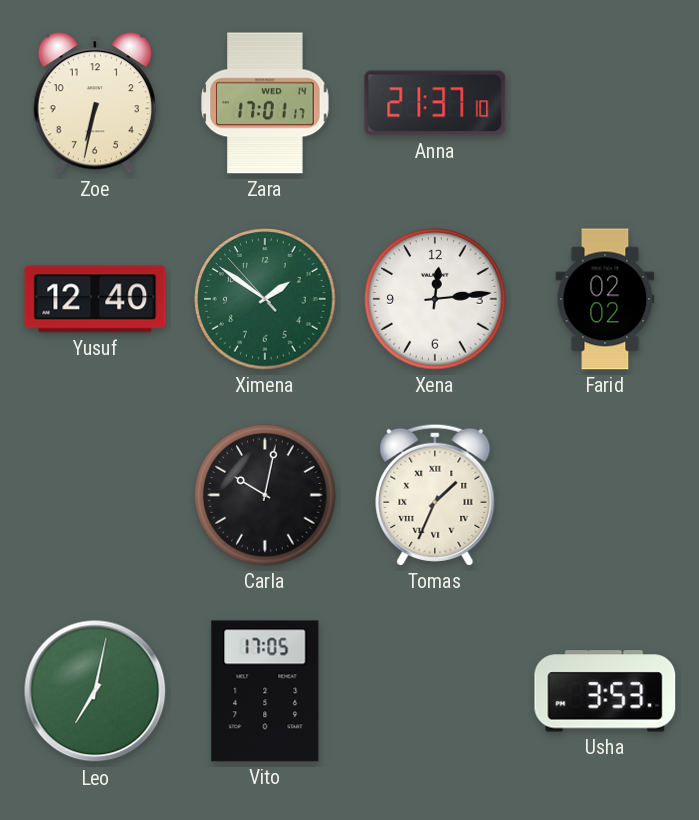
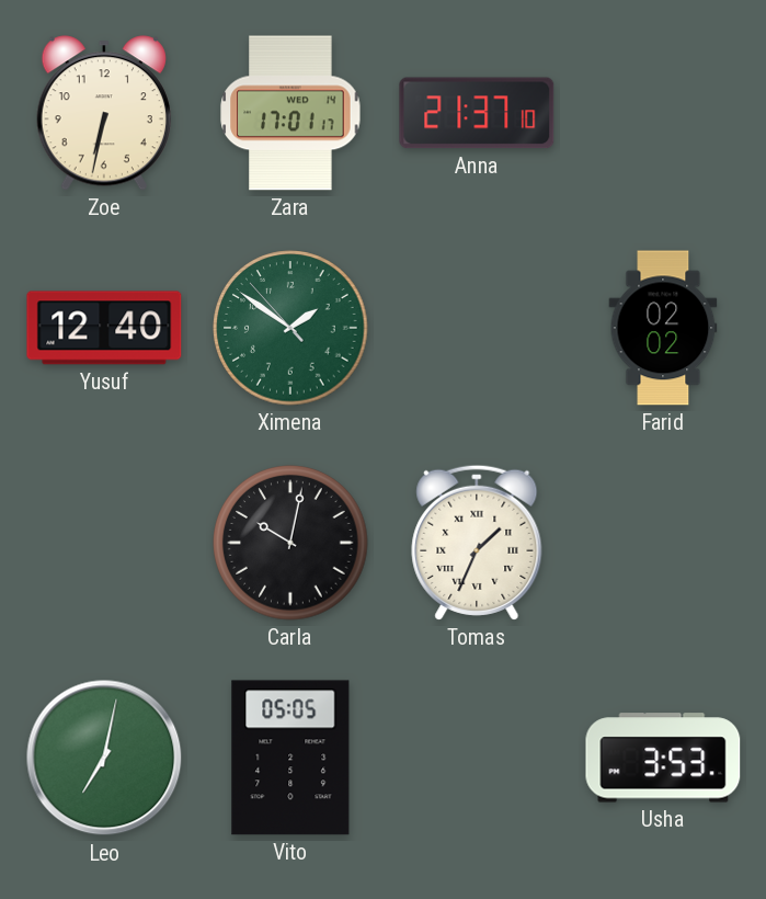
Xena: 12:14 -> none (435, 299)
Vito: 17:05 -> 05:05 (290, 758)
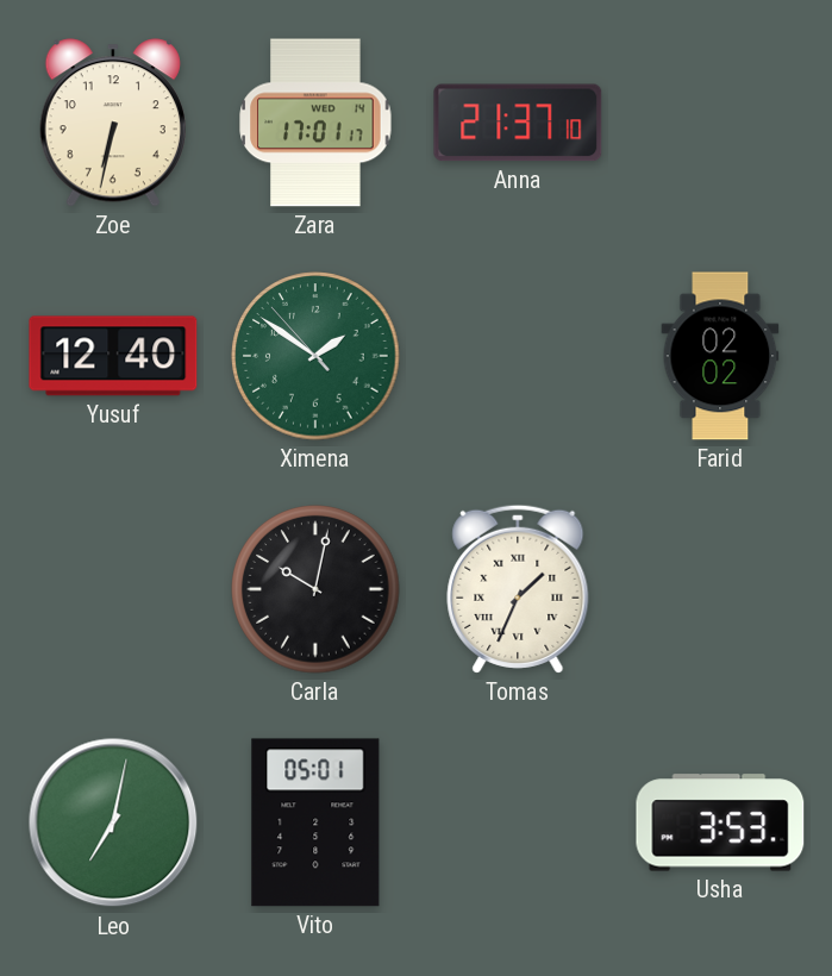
Vito: 05:05 -> 05:01 (315, 822)
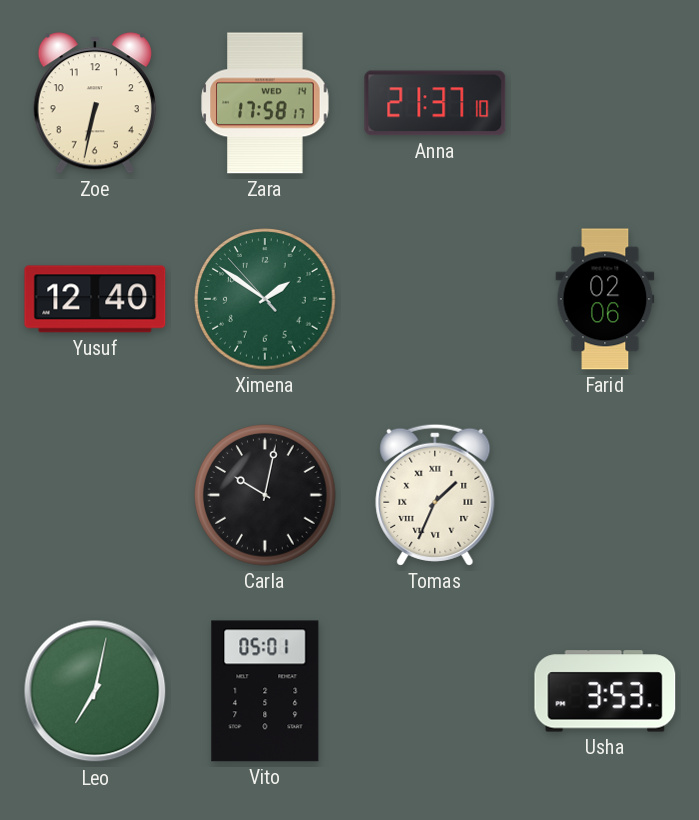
Zara: 17:01 -> 17:58 (265, 103)
Farid: 02:02 -> 02:06 (605, 299)
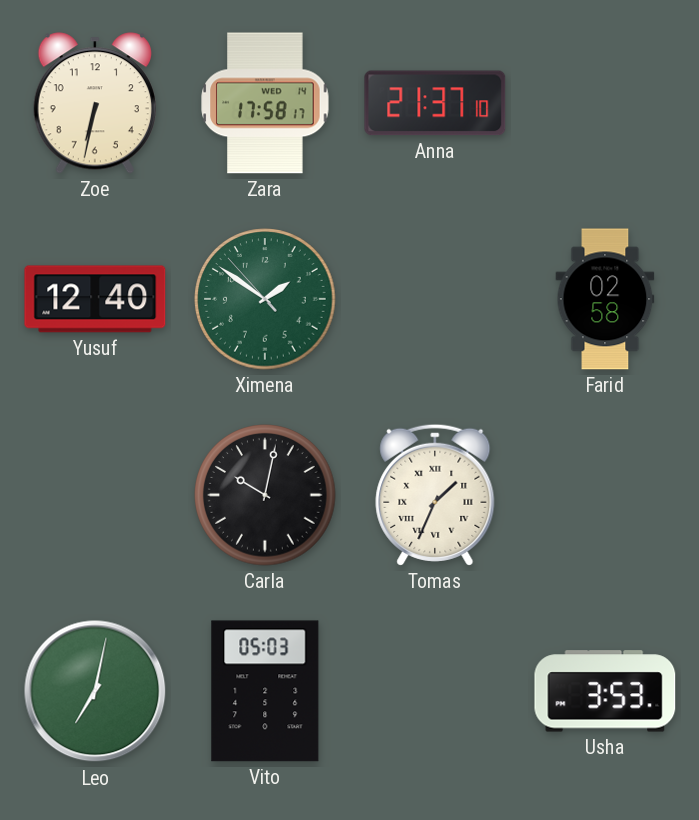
Farid: 02:06 -> 02:58 (605, 299)
Vito: 05:01 -> 05:03 (265, 691)
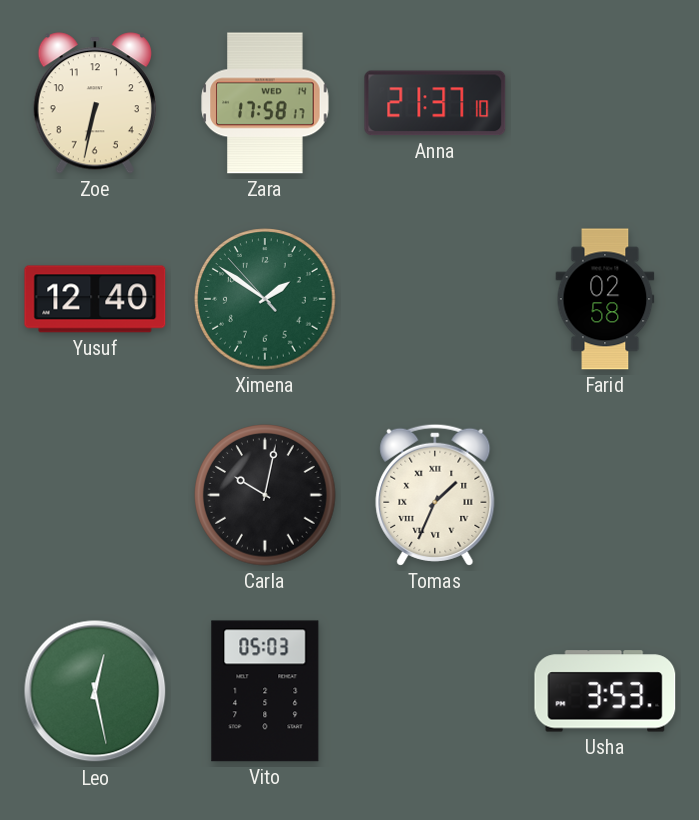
Leo: 7:02 -> 12:28 (95, 691)
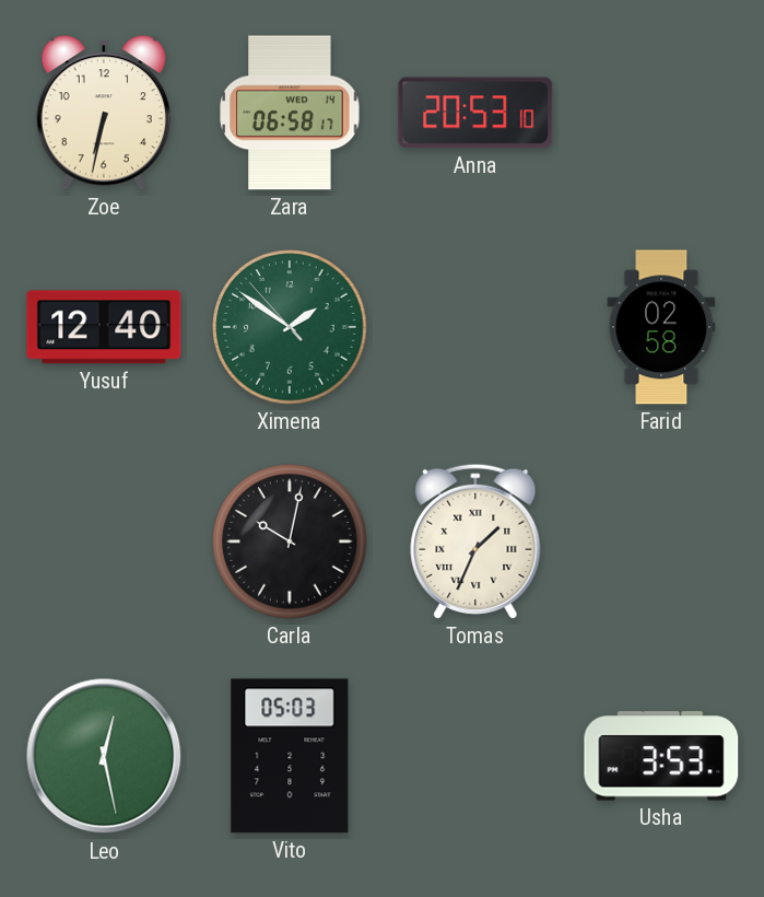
Zara: 17:58 -> 06:58 (290, 113)
Anna: 21:37 -> 20:53 (475, 113)
